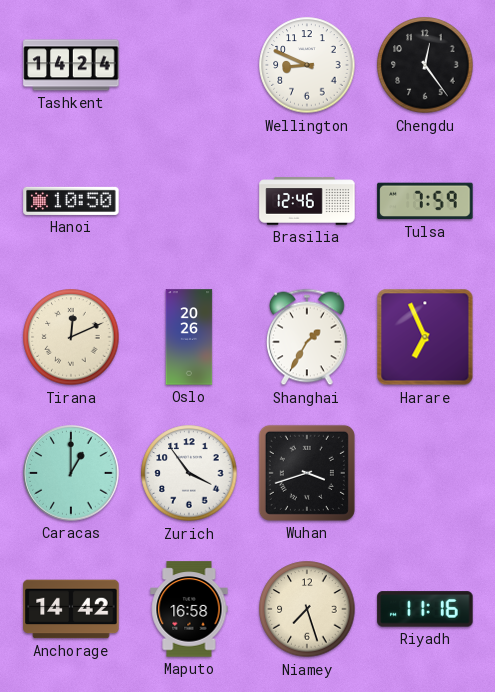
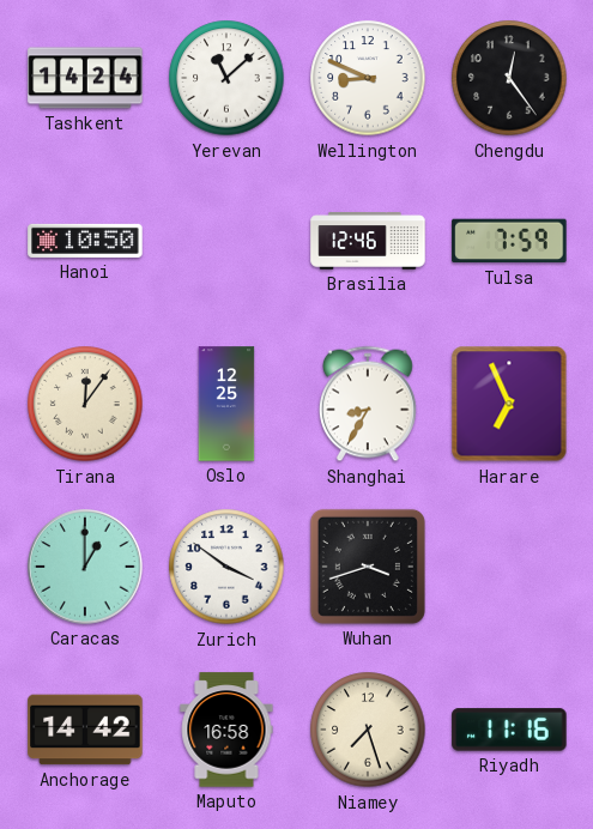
Yerevan: none -> 11:08 (226, 78)
Tirana: 12:11 -> 12:06 (85, 404)
Oslo: 20:26 -> 12:25 (226, 404)
Shanghai: 1:35 -> 8:35 (368, 404)
Zurich: 3:54 -> 3:51 (226, 567)
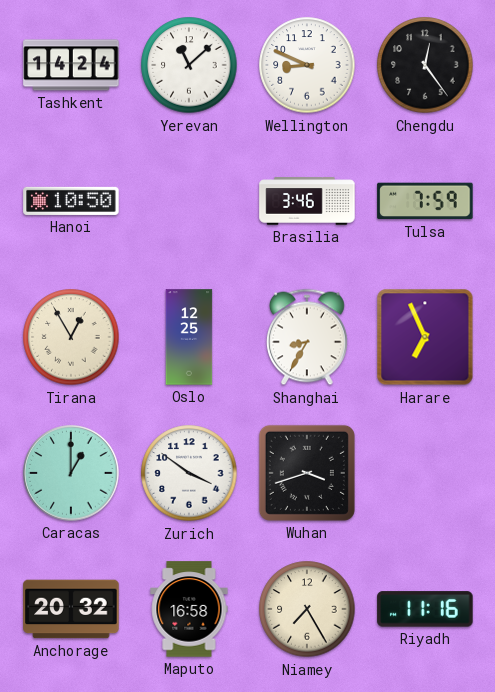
Brasilia: 12:46 -> 3:46 (307, 201)
Tirana: 12:06 -> 12:55 (71, 337)
Anchorage: 14:42 -> 20:32 (71, 609)
Niamey: 7:27 -> 7:25 (307, 609)
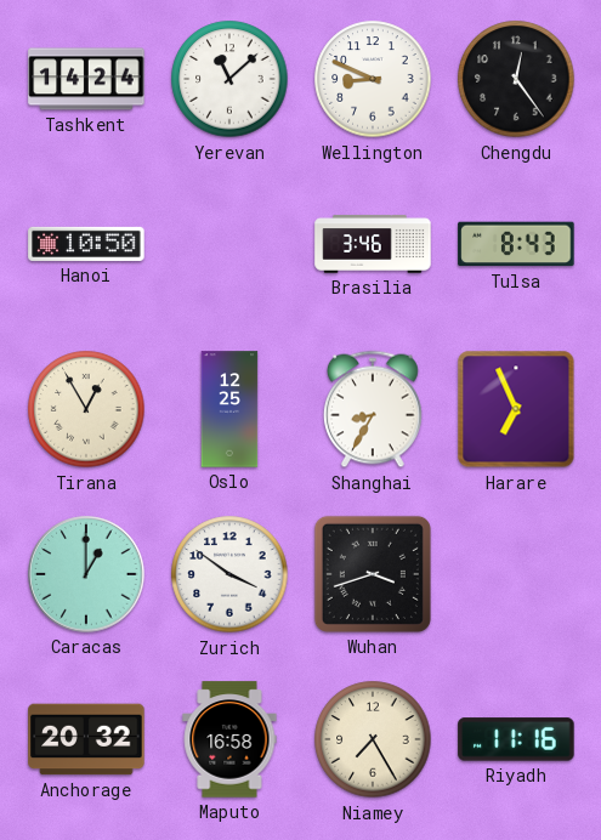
Tulsa: 7:59 -> 8:43 (516, 244)
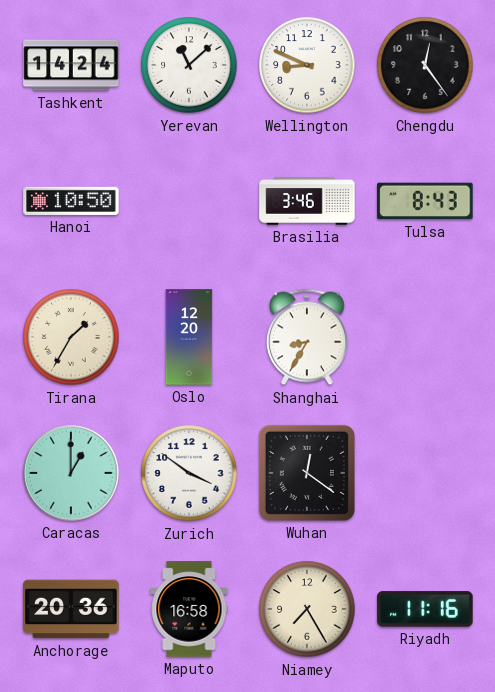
Tirana: 12:55 -> 1:35 (71, 337)
Oslo: 12:25 -> 12:20 (189, 337)
Harare: 6:56 -> none (516, 409)
Wuhan: 3:42 -> 12:21 (307, 473)
Anchorage: 20:32 -> 20:36 (71, 609)
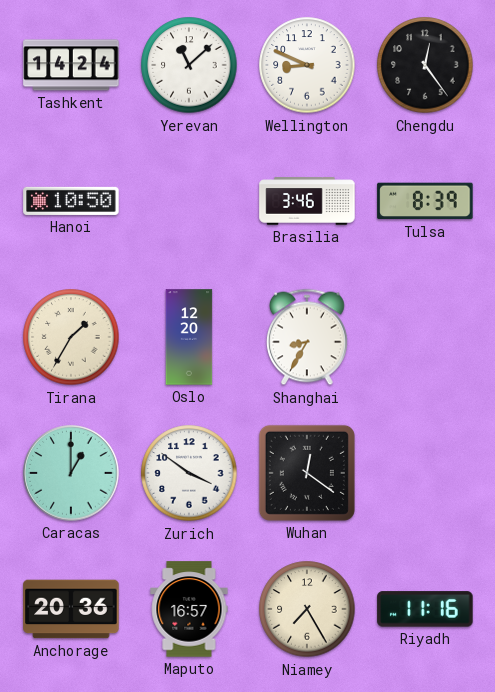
Tulsa: 8:43 -> 8:39 (425, 201)
Maputo: 16:58 -> 16:57 (189, 609)
